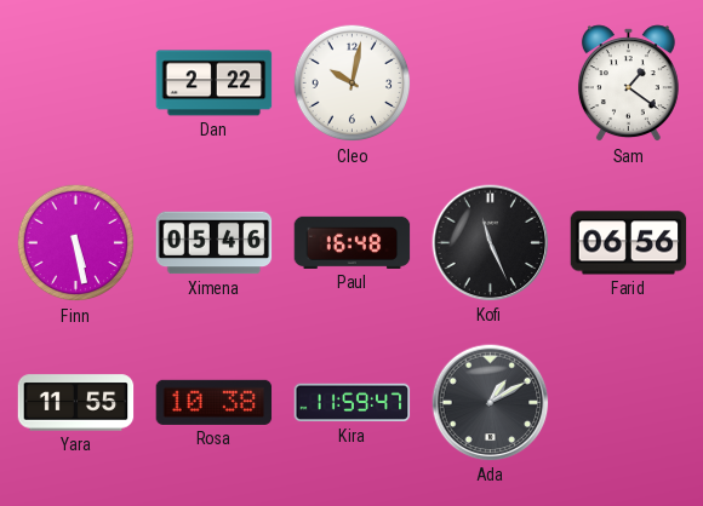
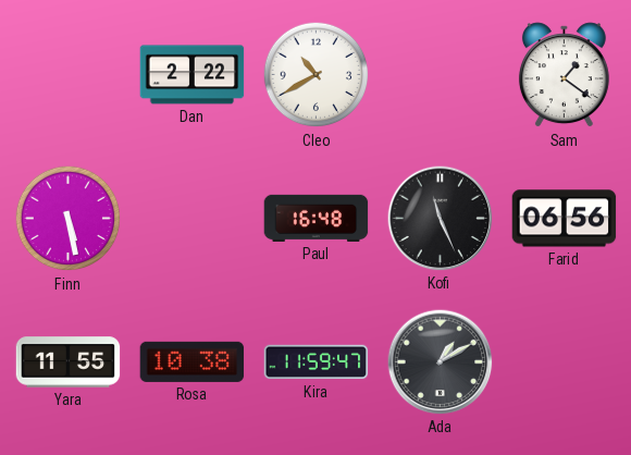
Cleo: 10:02 -> 10:40 (317, 75)
Ximena: 05:46 -> none (215, 243)
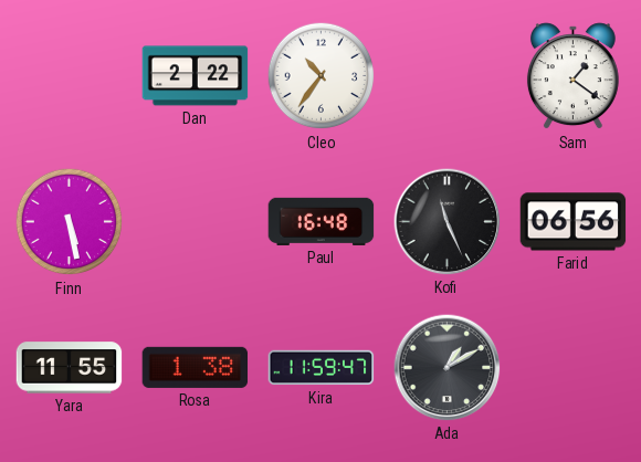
Cleo: 10:40 -> 10:36 (322, 76)
Rosa: 10:38 -> 1:38 (196, 367)
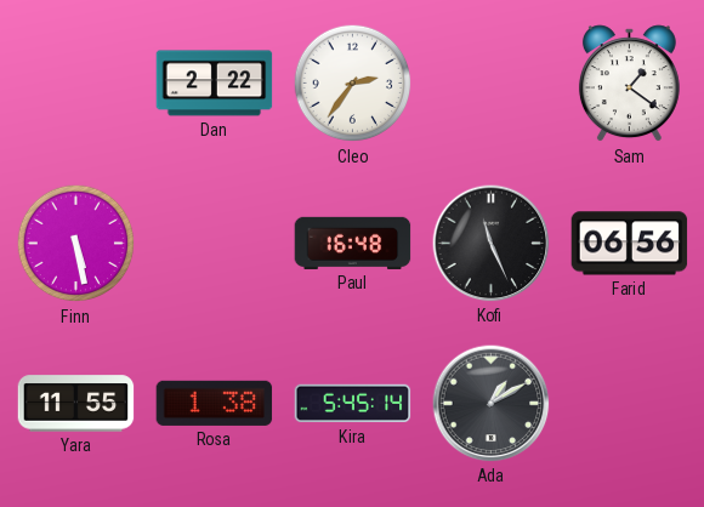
Cleo: 10:36 -> 2:36 (353, 84)
Kira: 11:59 -> 5:45 (353, 404)
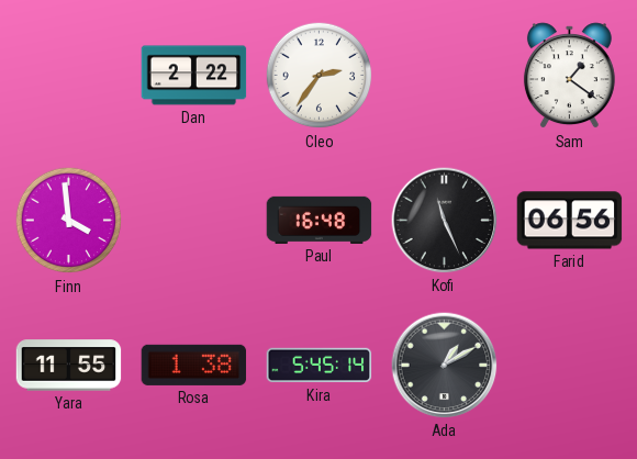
Finn: 5:28 -> 3:59 (69, 221)
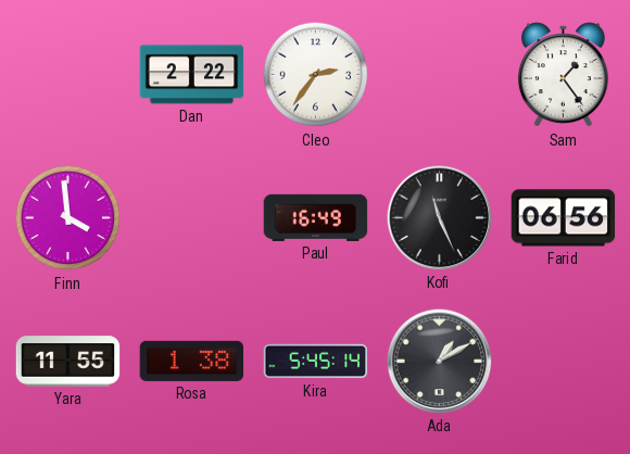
Sam: 1:21 -> 1:24 (563, 75)
Paul: 16:48 -> 16:49 (316, 217)
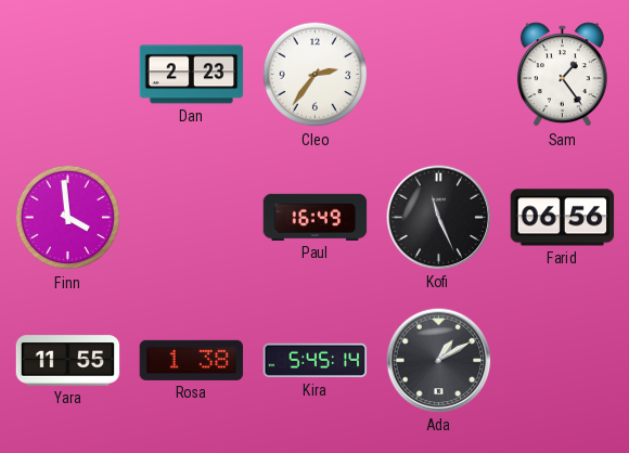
Dan: 2:22 -> 2:23 (192, 75)
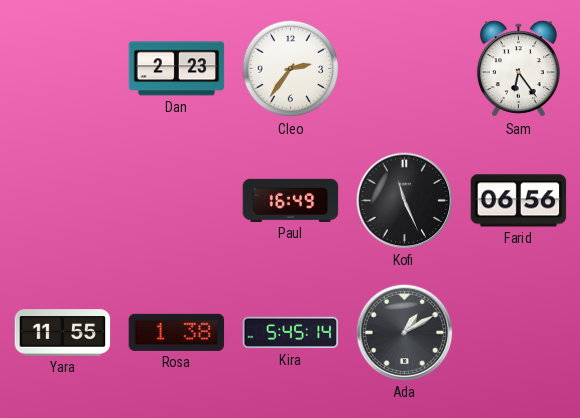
Sam: 1:24 -> 6:24 (518, 69)
Finn: 3:59 -> none (68, 218)
